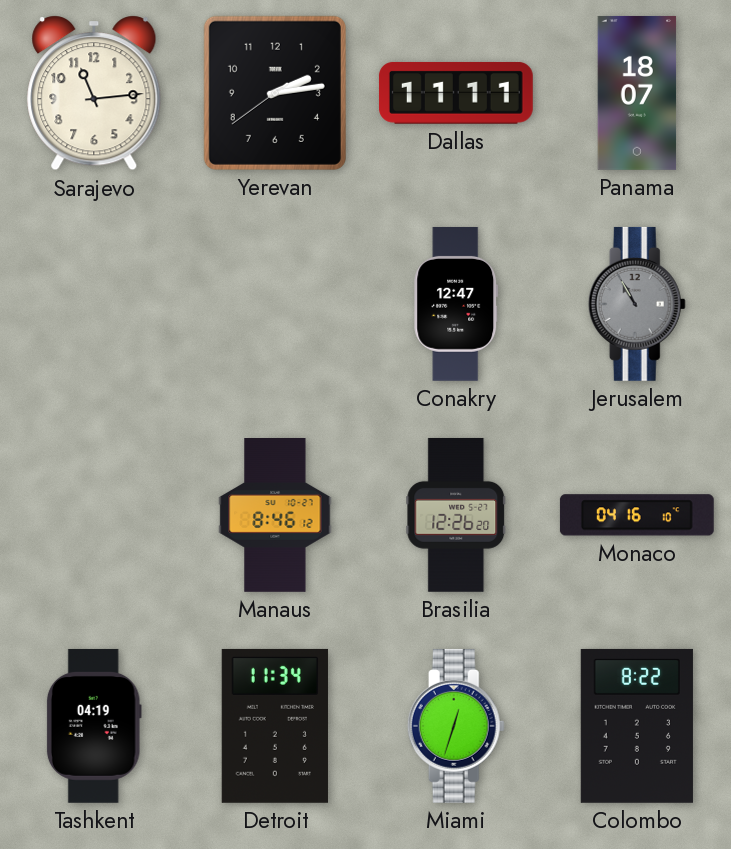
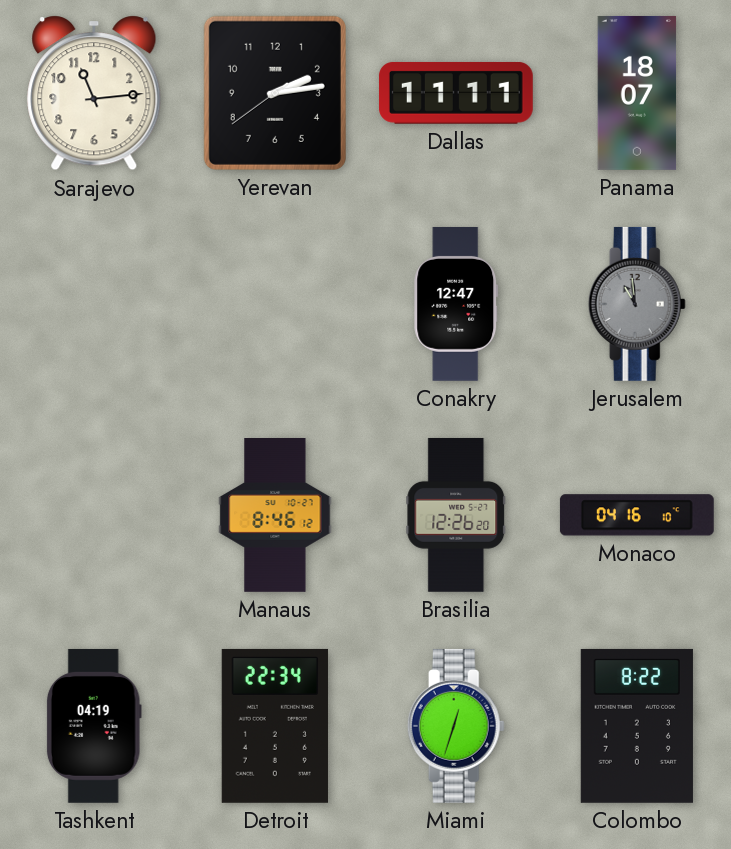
Jerusalem: 10:55 -> 10:59 (637, 304)
Detroit: 11:34 -> 22:34 (275, 726)
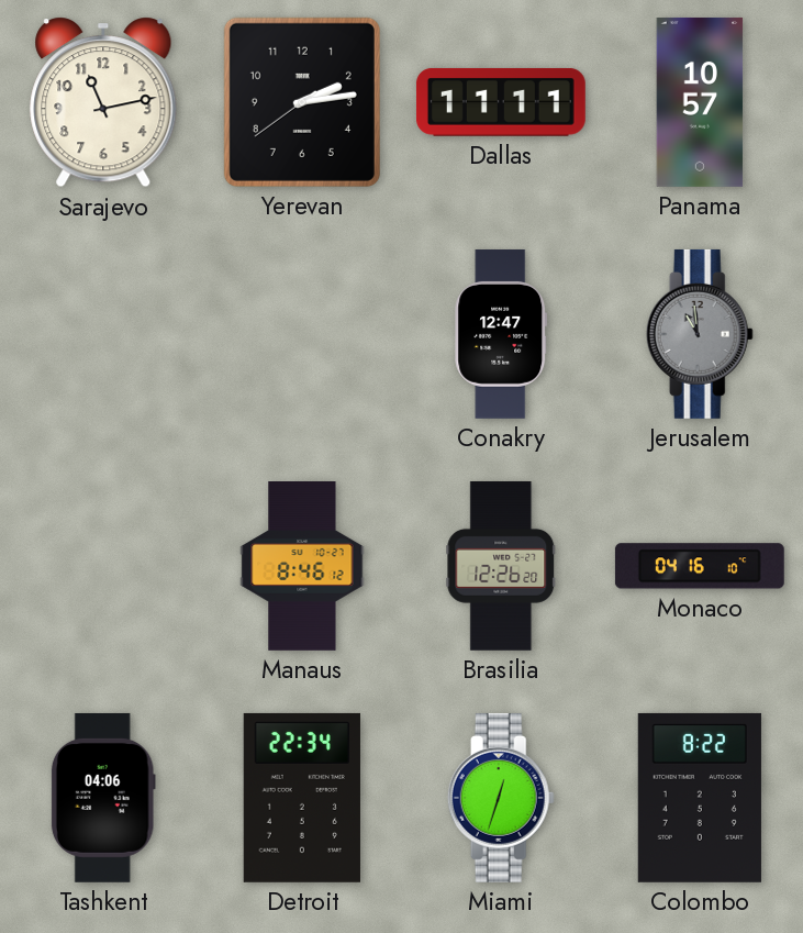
Sarajevo: 11:14 -> 11:13 (103, 102)
Panama: 18:07 -> 10:57 (700, 102)
Tashkent: 04:19 -> 04:06 (103, 798)
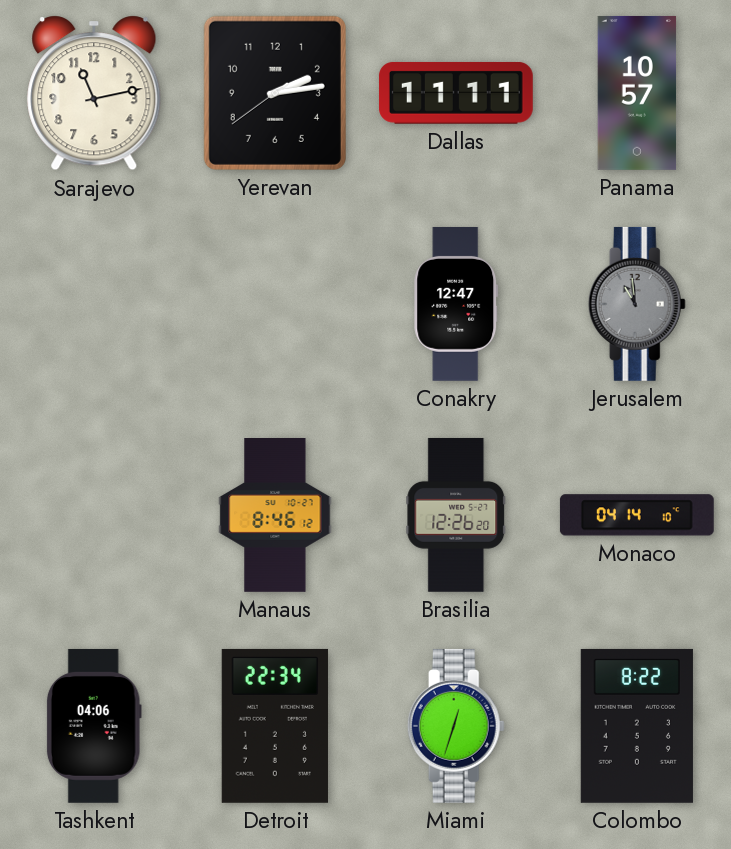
Monaco: 04:16 -> 04:14 (637, 515)
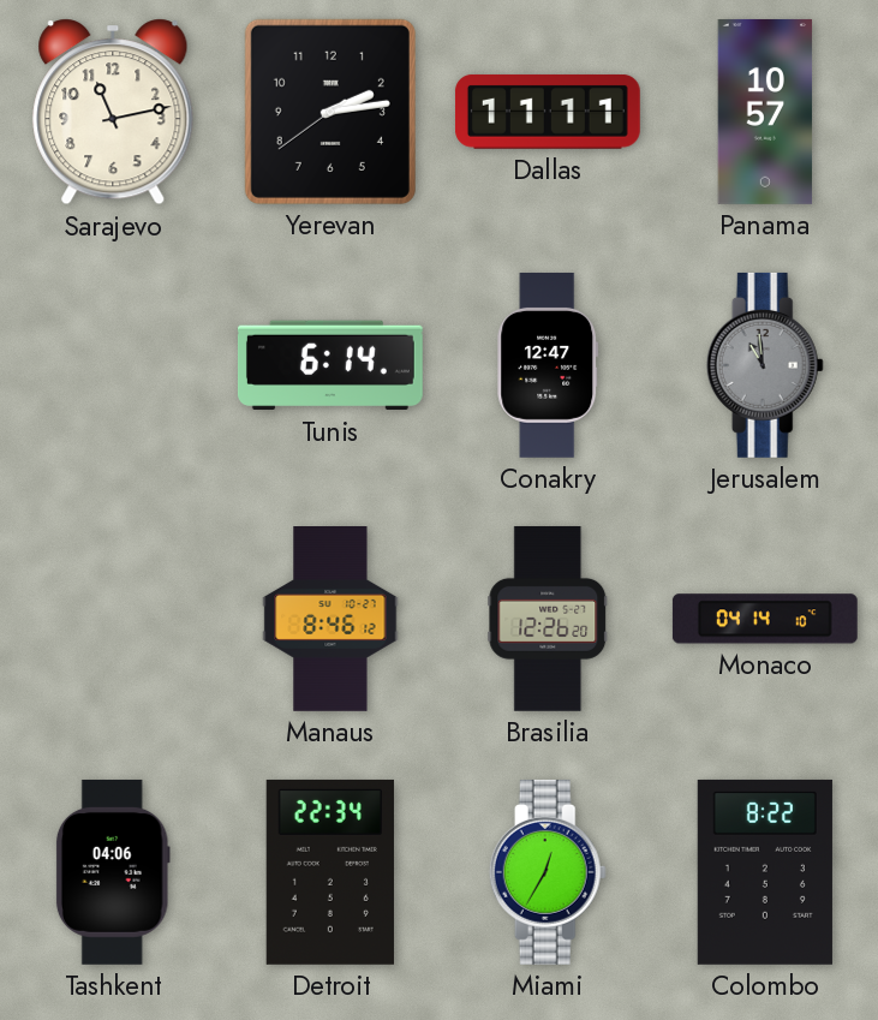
Tunis: none -> 6:14 (330, 365)
Miami: 12:33 -> 12:35 (548, 872)
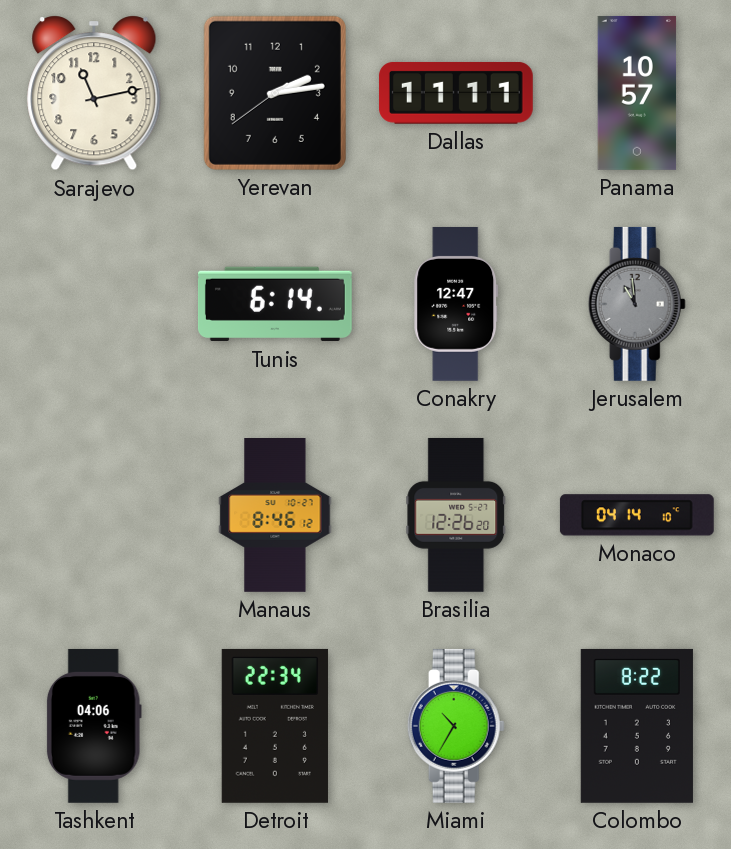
Miami: 12:35 -> 10:35 (456, 726)
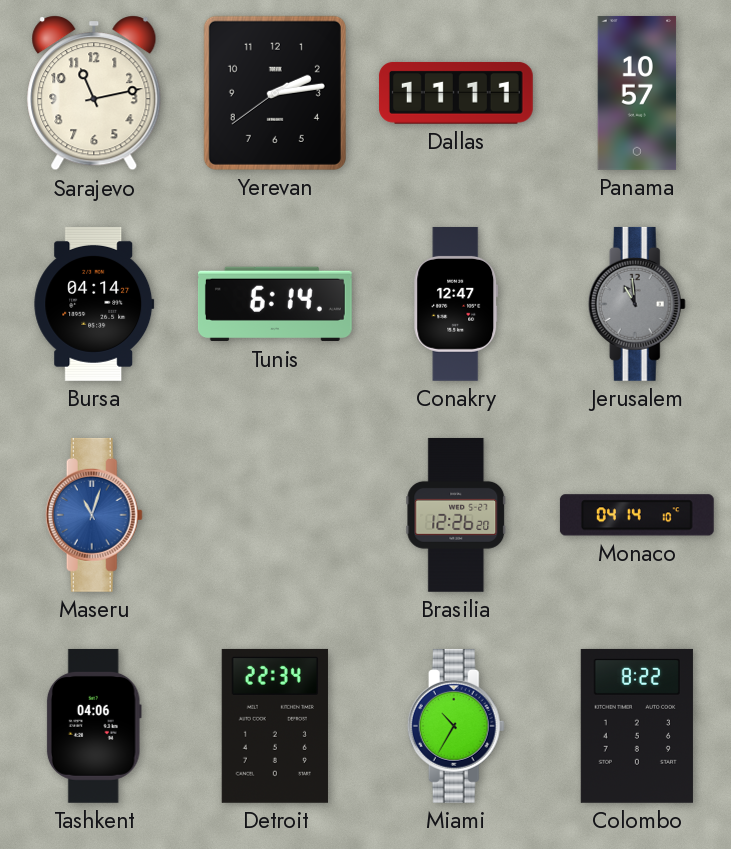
Bursa: none -> 04:14 (94, 304)
Maseru: none -> 11:03 (94, 515)
Manaus: 8:46 -> none (275, 516)
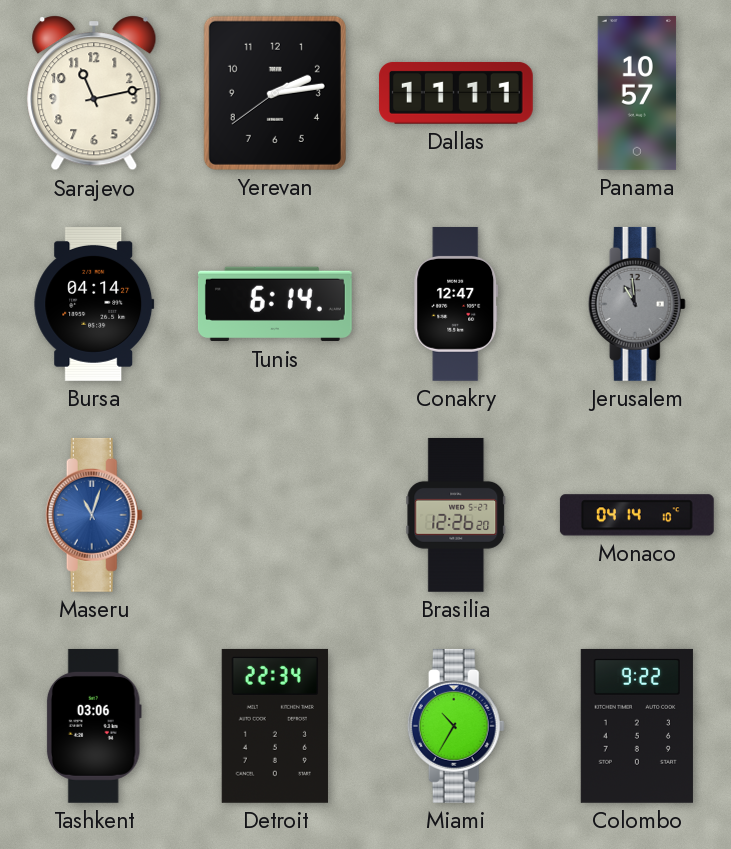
Tashkent: 04:06 -> 03:06 (94, 726)
Colombo: 8:22 -> 9:22 (637, 726)
